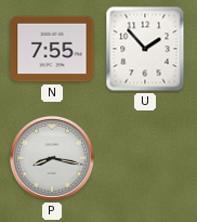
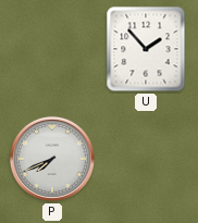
N: 7:55 -> none (52, 49)
P: 8:17 -> 7:41 (52, 159)
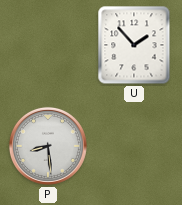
P: 7:41 -> 8:29 (48, 146)
